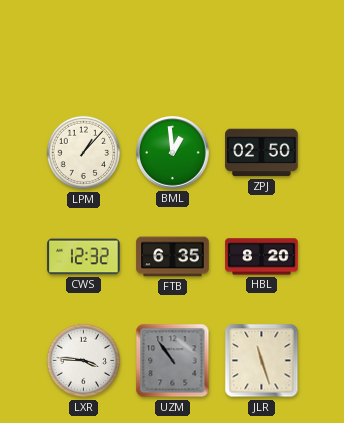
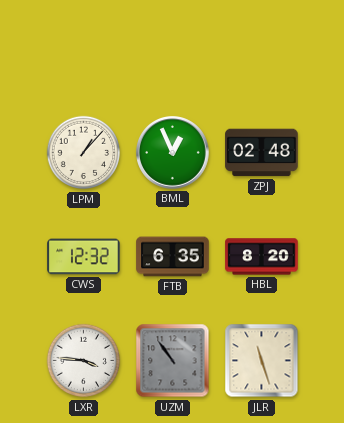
BML: 12:59 -> 12:56 (173, 153)
ZPJ: 02:50 -> 02:48 (262, 153)
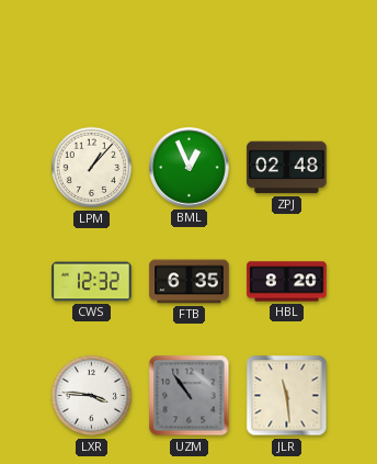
JLR: 11:27 -> 11:29 (287, 396)
